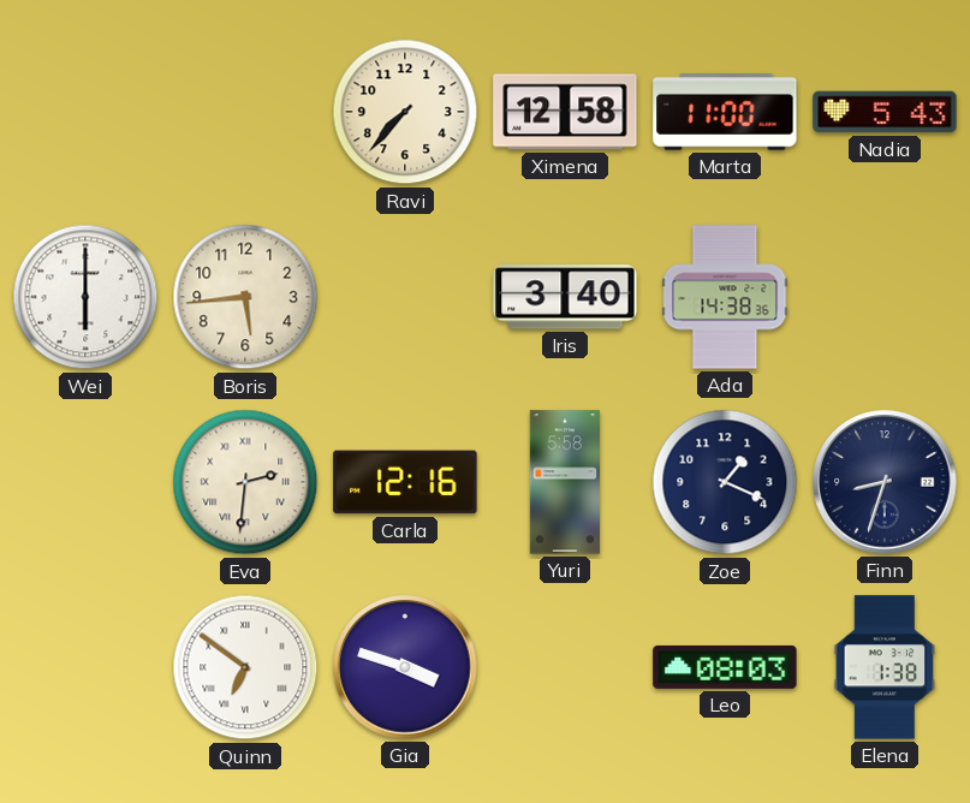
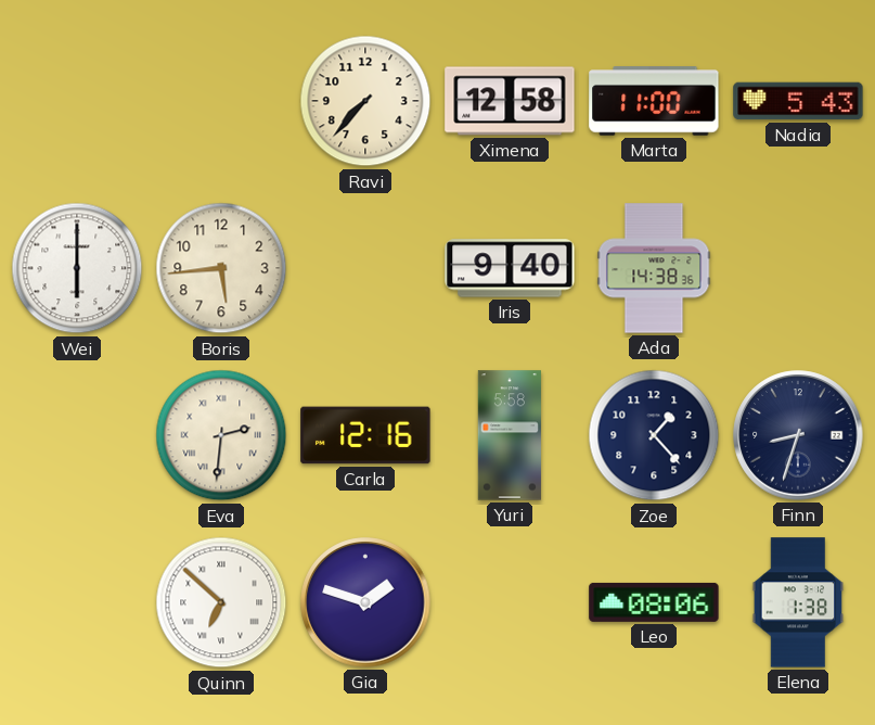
Iris: 3:40 -> 9:40 (510, 268)
Zoe: 1:19 -> 1:23 (654, 435)
Quinn: 6:51 -> 6:52 (221, 602)
Gia: 3:48 -> 1:48 (365, 602)
Leo: 08:03 -> 08:06 (654, 602)
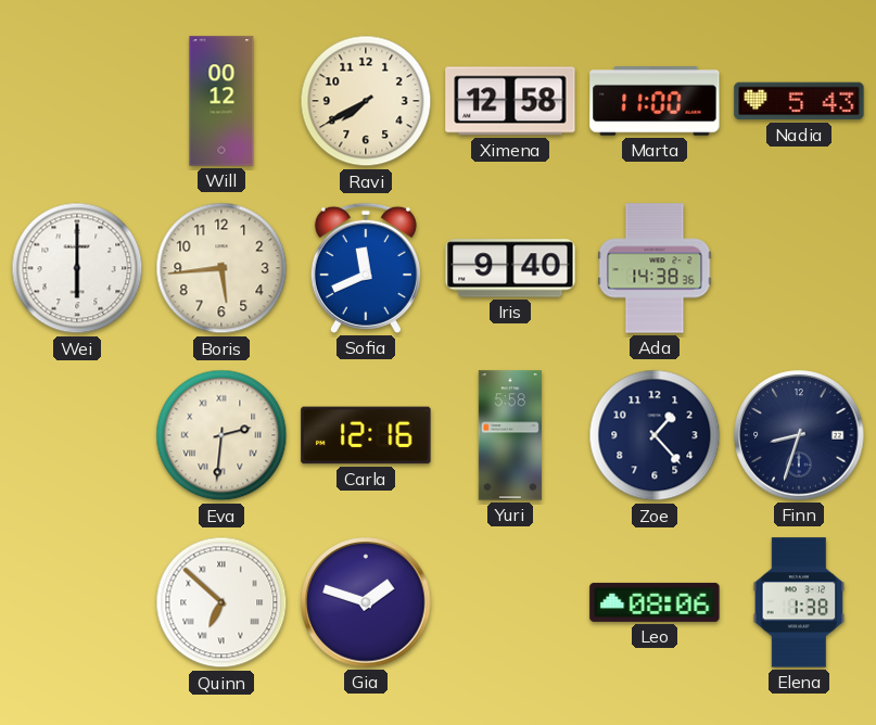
Will: none -> 00:12 (221, 101)
Ravi: 7:37 -> 7:40 (366, 101)
Sofia: none -> 11:41 (366, 268)
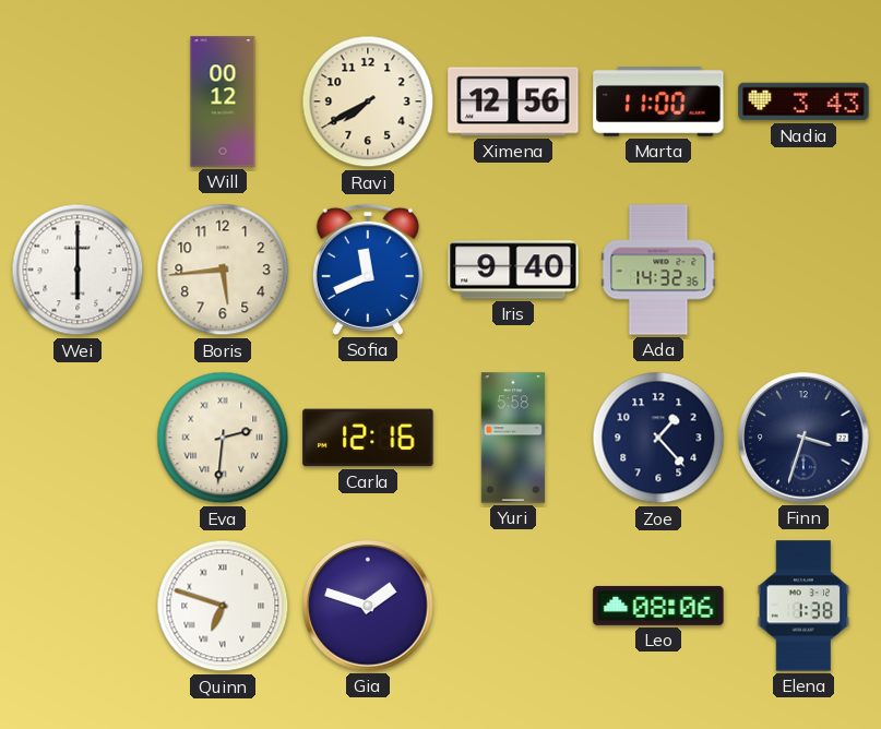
Ximena: 12:58 -> 12:56 (513, 101)
Nadia: 5:43 -> 3:43 (803, 101)
Ada: 14:38 -> 14:32 (658, 270)
Finn: 8:33 -> 3:33 (803, 438)
Quinn: 6:52 -> 6:48 (223, 606)
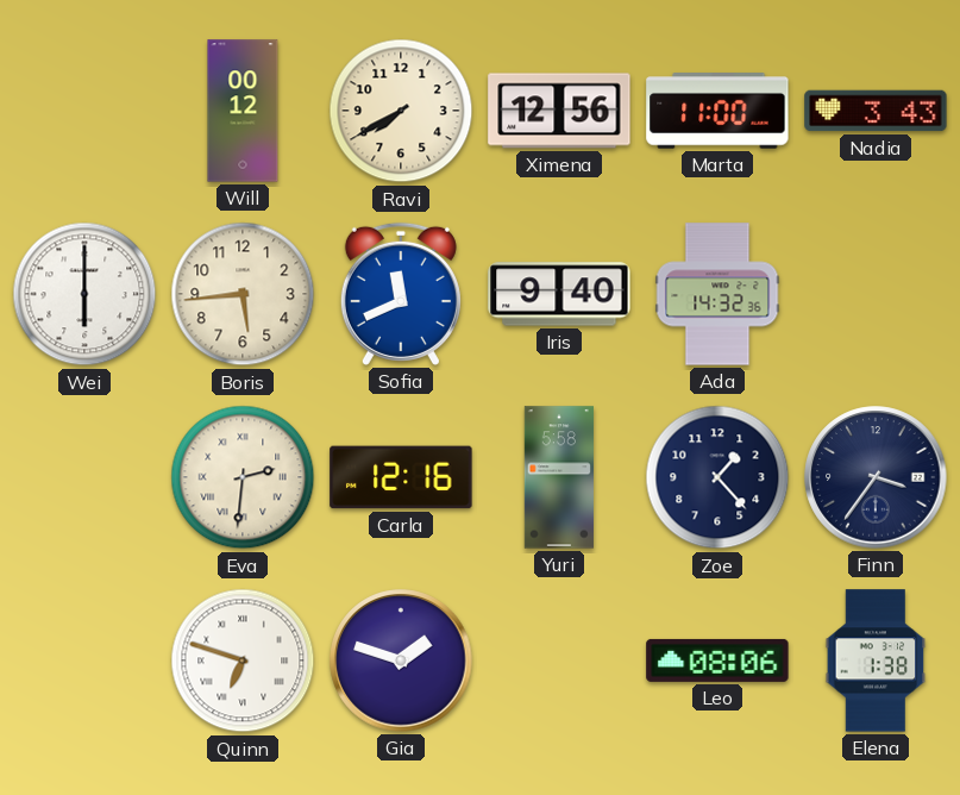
Finn: 3:33 -> 3:36 (876, 477)
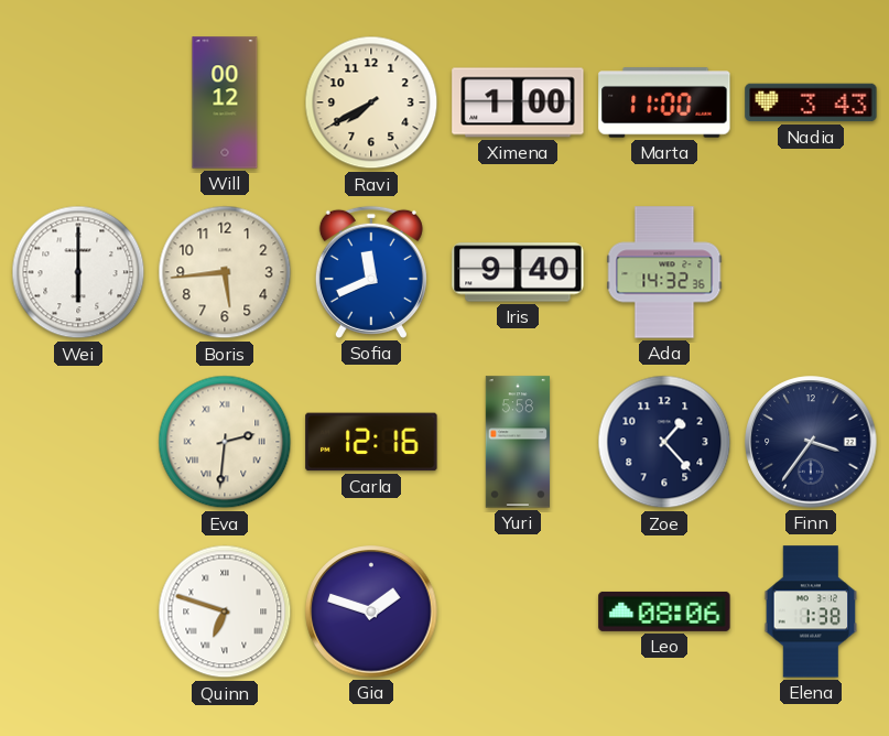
Ximena: 12:56 -> 1:00 (518, 102)
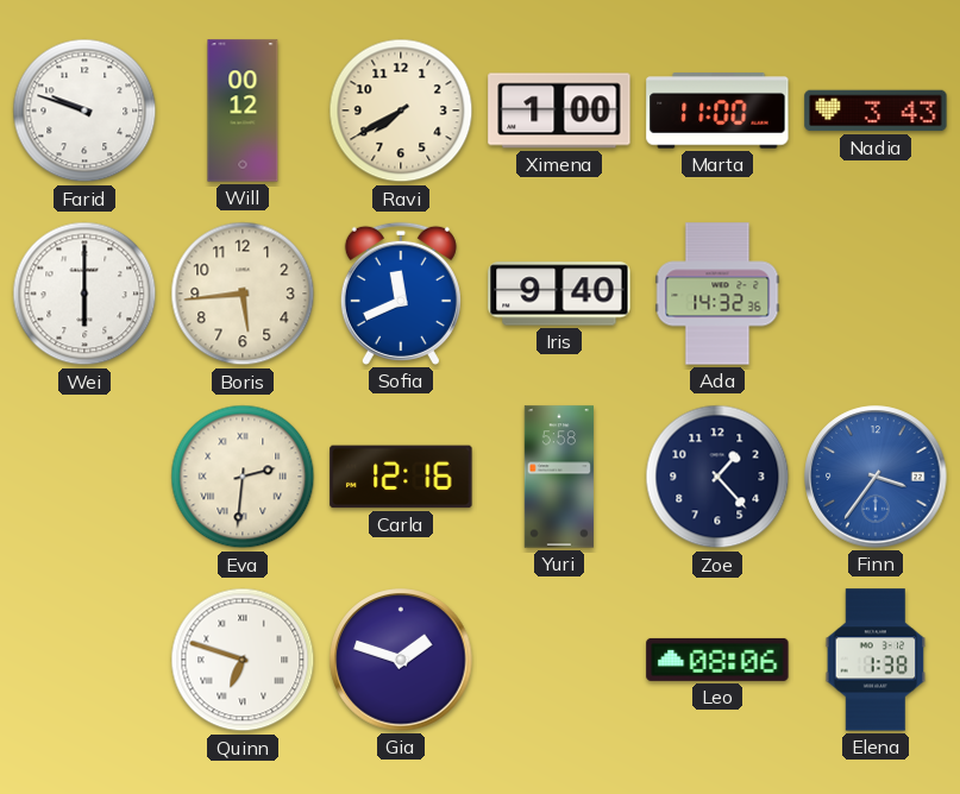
Farid: none -> 9:48 (84, 111)
Finn dial: navy -> blue (876, 477)
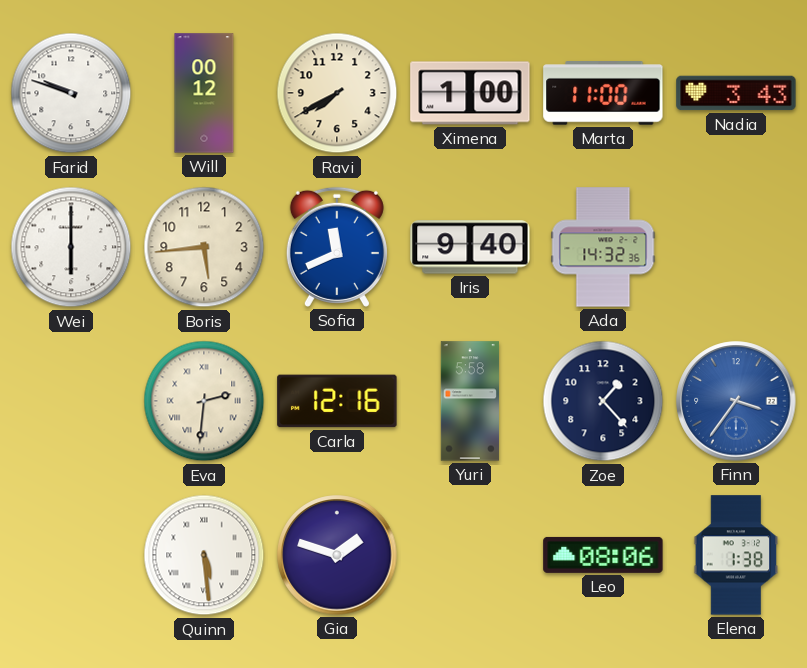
Quinn: 6:48 -> 5:29 (204, 555)
